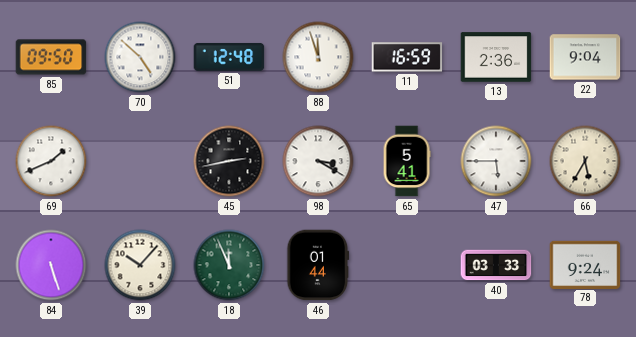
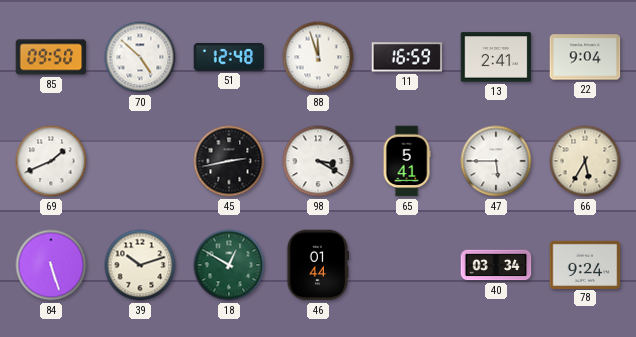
13: 2:36 -> 2:41 (496, 57)
39: 10:07 -> 10:12 (140, 265)
18: 11:56 -> 12:50 (229, 265)
40: 03:33 -> 03:34 (496, 265)
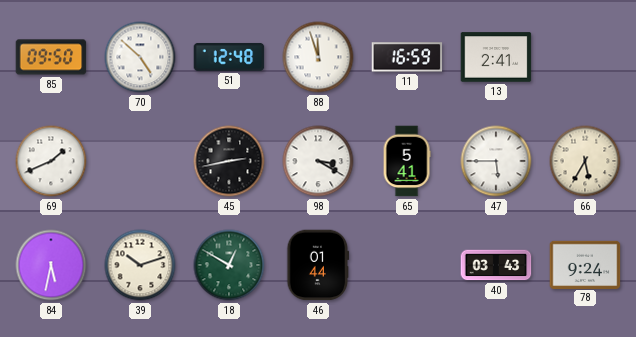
22: 9:04 -> none (585, 57)
84: 5:27 -> 5:32 (51, 265)
40: 03:34 -> 03:43 (496, 265)
